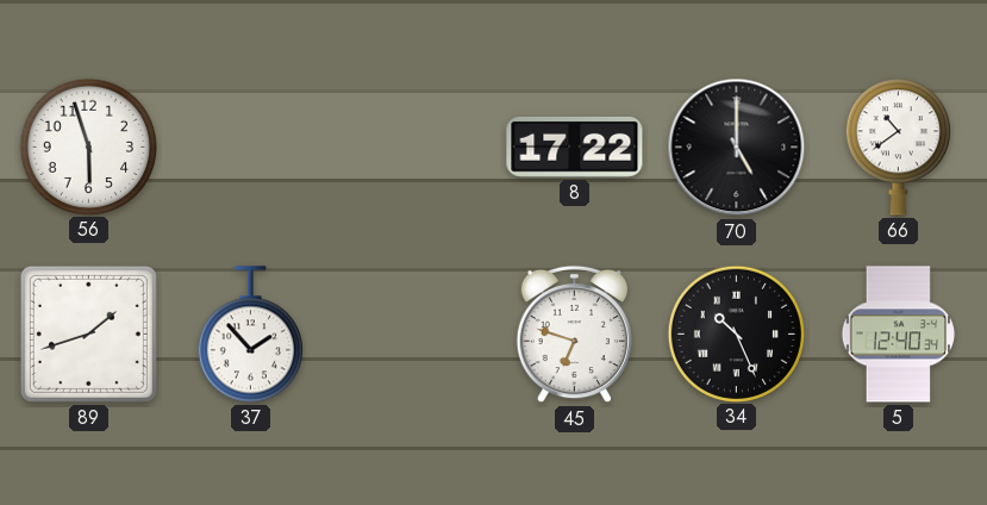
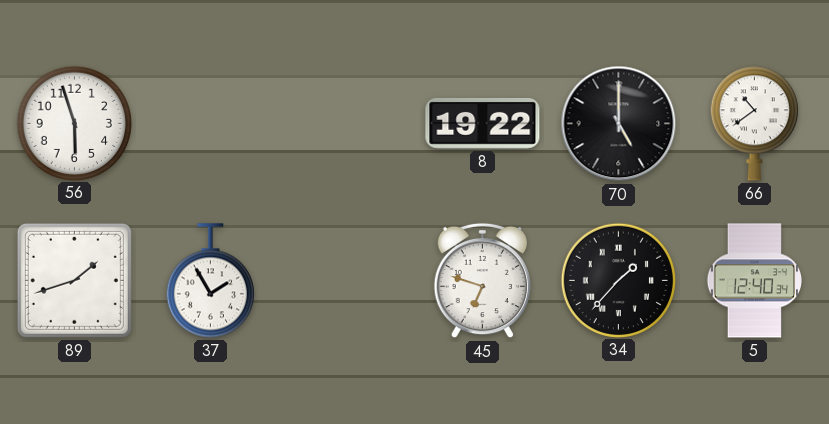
8: 17:22 -> 19:22 (483, 123)
37: 1:53 -> 1:55 (210, 281)
34: 10:26 -> 1:37 (618, 280)
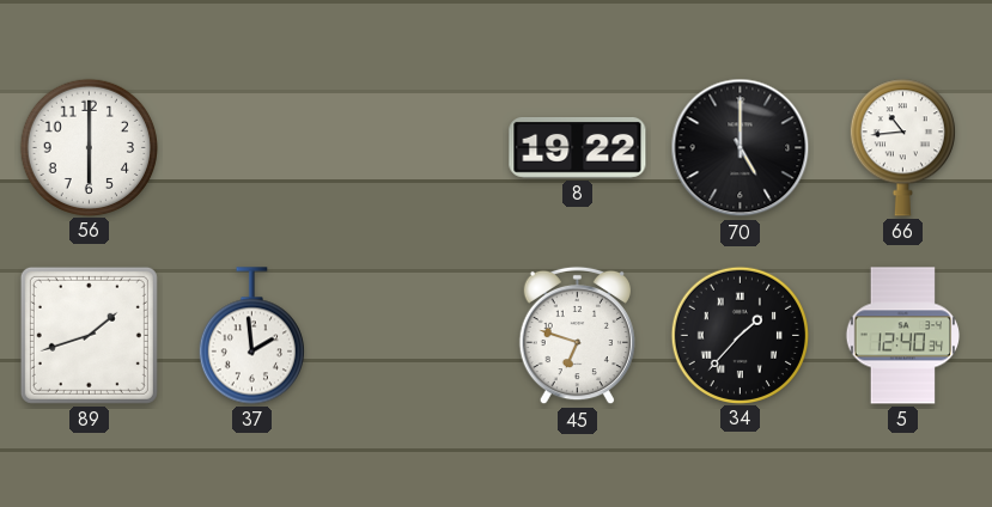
56: 5:57 -> 6:00 (89, 147)
66: 10:39 -> 10:44 (902, 148)
37: 1:55 -> 1:59 (251, 336)
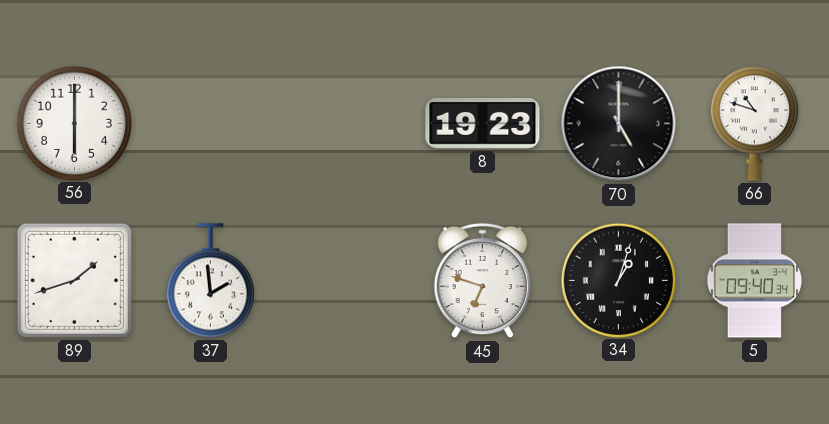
8: 19:22 -> 19:23 (483, 123)
66: 10:44 -> 10:48 (754, 124)
34: 1:37 -> 1:03 (618, 280)
5: 12:40 -> 09:40 (755, 281)
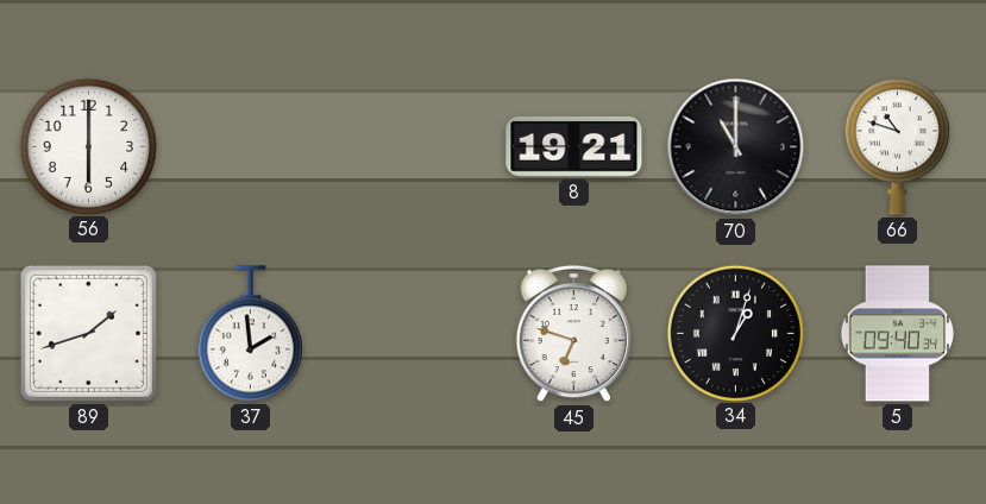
8: 19:23 -> 19:21 (574, 146)
70: 5:00 -> 11:00 (736, 147)
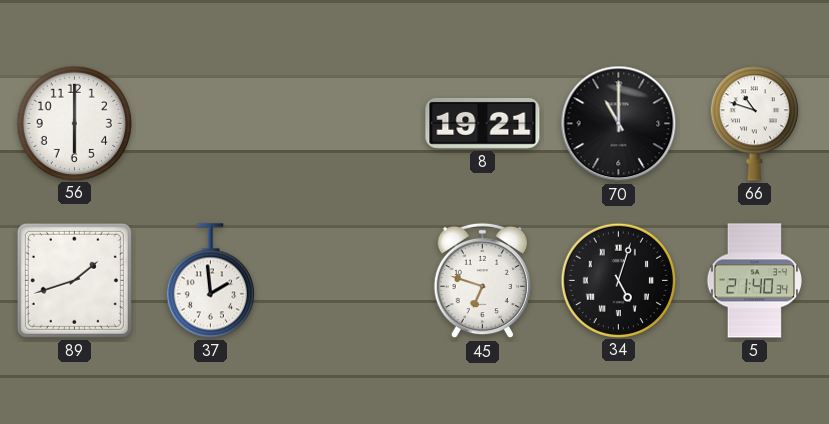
34: 1:03 -> 5:03 (618, 280)
5: 09:40 -> 21:40 (755, 281)
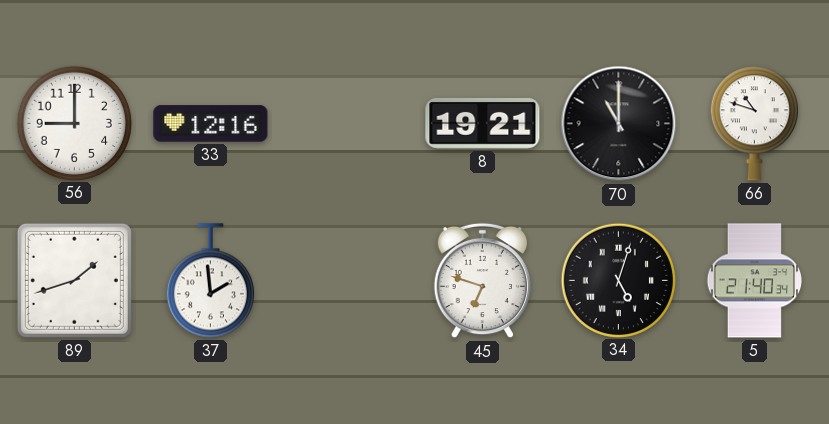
56: 6:00 -> 9:00 (74, 123)
33: none -> 12:16 (211, 124)
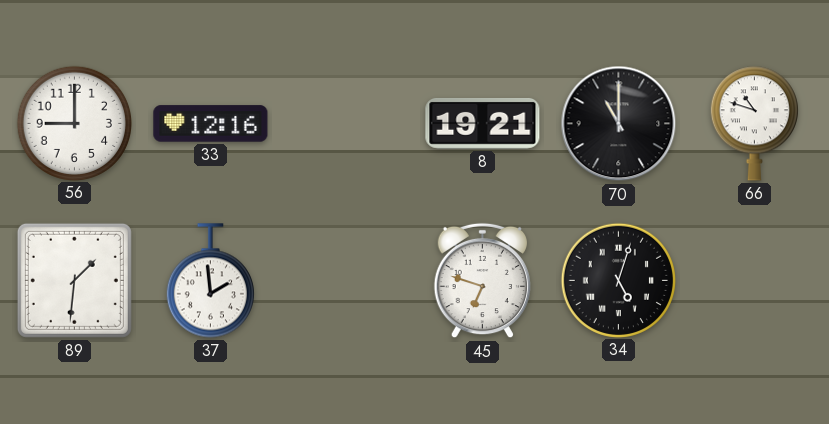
89: 1:42 -> 1:31 (74, 280)
5: 21:40 -> none (755, 281)
